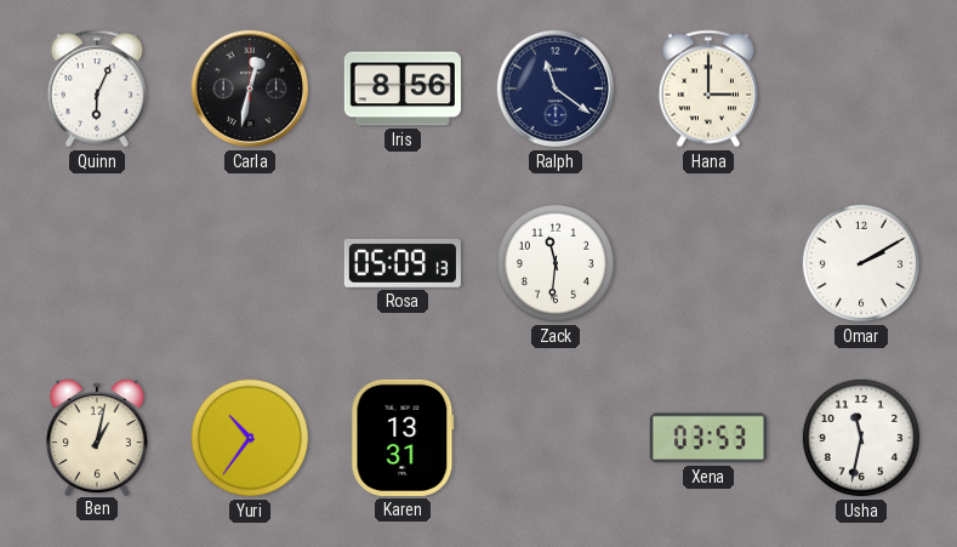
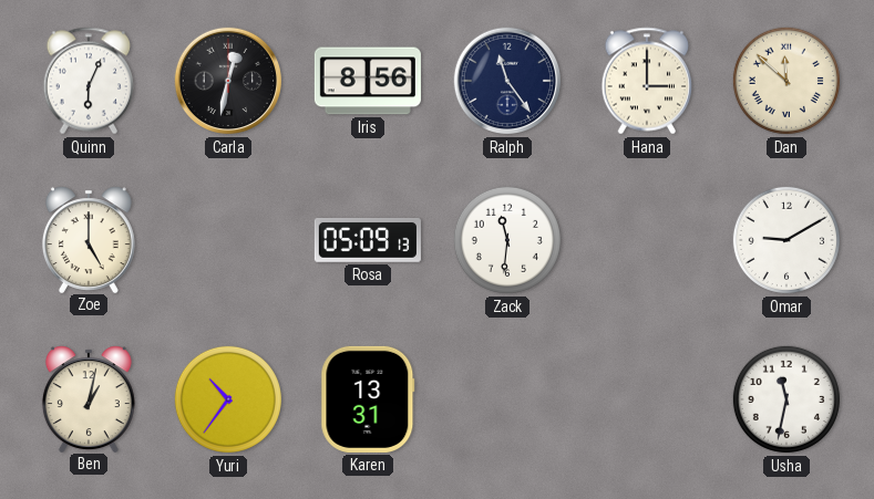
Ralph: 11:21 -> 11:24 (507, 81)
Dan: none -> 11:52 (786, 81)
Zoe: none -> 5:00 (89, 239)
Omar: 2:10 -> 9:10 (786, 240)
Xena: 03:53 -> none (708, 438)
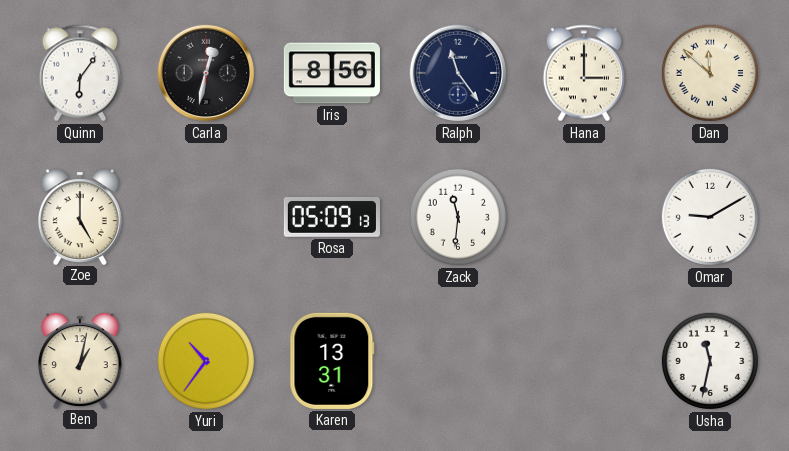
Quinn: 6:04 -> 6:06 (80, 73)
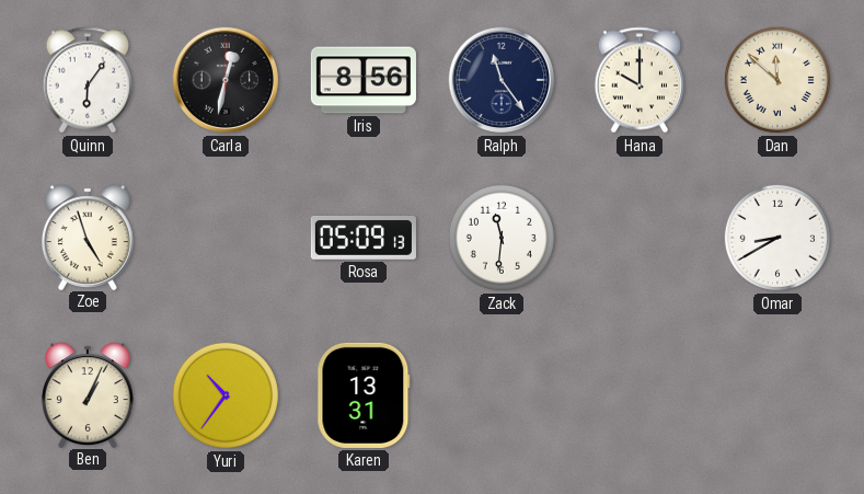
Hana: 3:00 -> 10:00 (640, 80)
Zoe: 5:00 -> 4:57 (88, 237)
Omar: 9:10 -> 8:40 (777, 238)
Ben: 1:02 -> 1:04 (88, 394)
Usha: 11:32 -> none (710, 361)
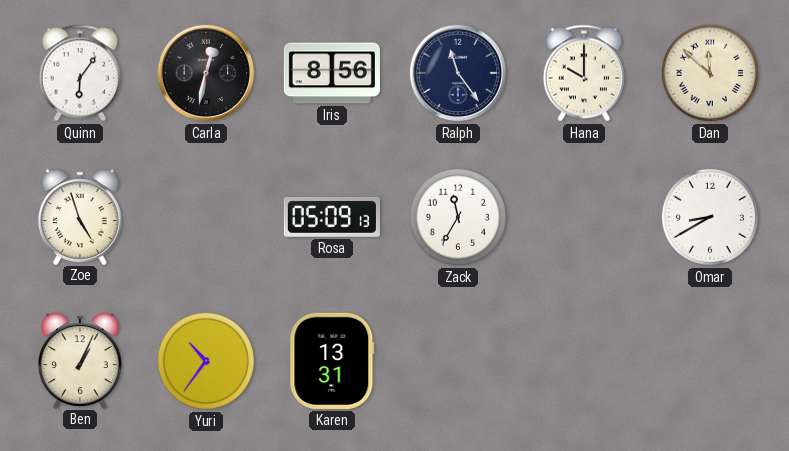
Zack: 11:31 -> 11:35 (458, 217)
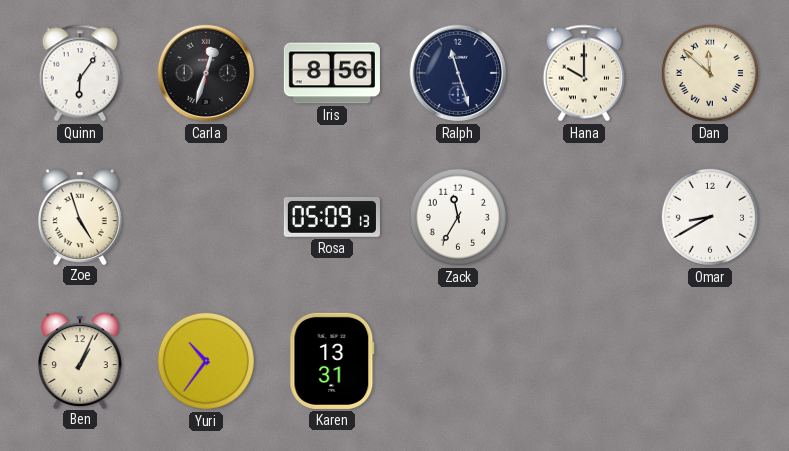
Carla: 12:32 -> 12:33 (206, 73)
Ralph: 11:24 -> 11:27 (458, 73)
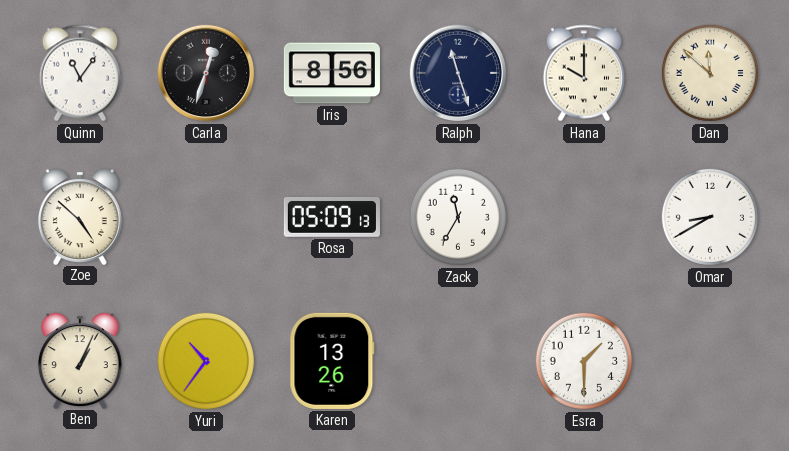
Quinn: 6:06 -> 11:06 (80, 73)
Zoe: 4:57 -> 4:52 (80, 216)
Karen: 13:31 -> 13:26 (332, 361)
Esra: none -> 1:30 (584, 361)
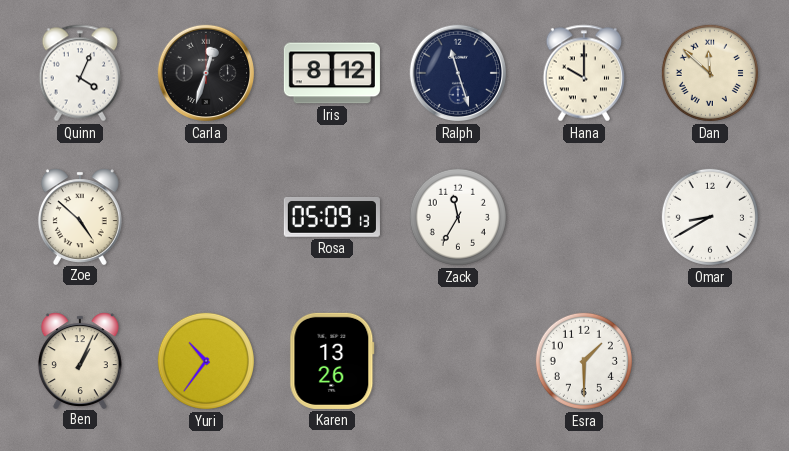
Quinn: 11:06 -> 4:04 (80, 73)
Iris: 8:56 -> 8:12 (332, 73)
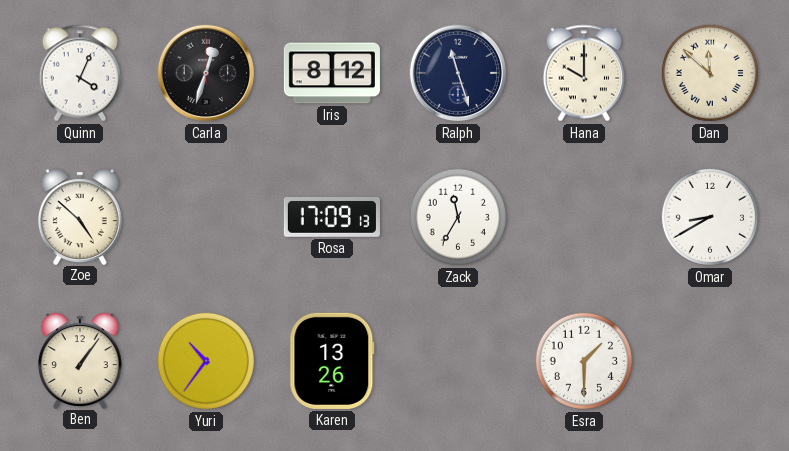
Rosa: 05:09 -> 17:09 (332, 217)
Ben: 1:04 -> 1:06 (80, 360)
